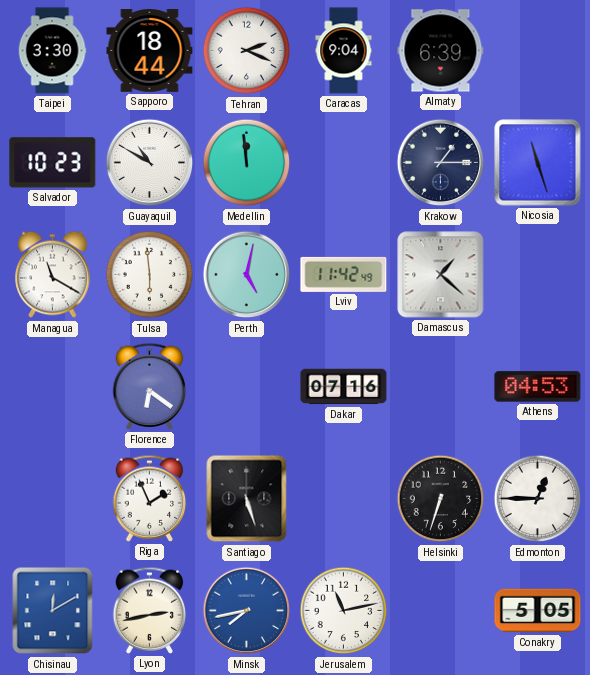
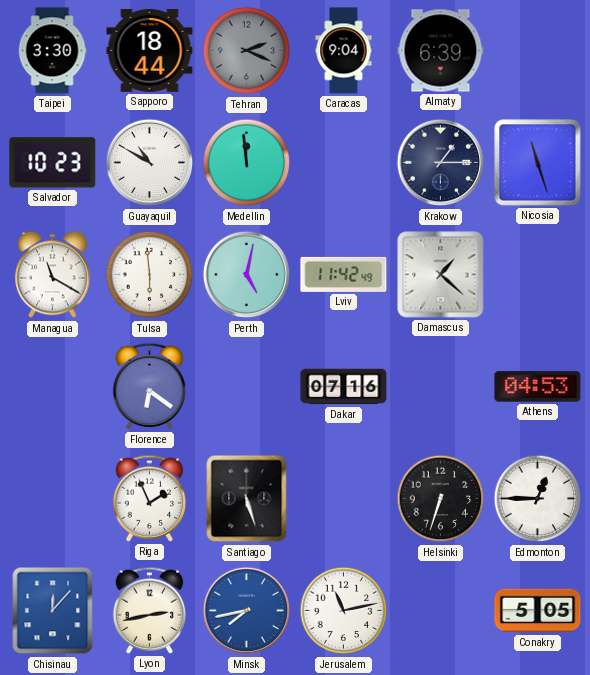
Tehran dial: white -> grey (247, 51)
Chisinau: 12:10 -> 12:07 (53, 611)
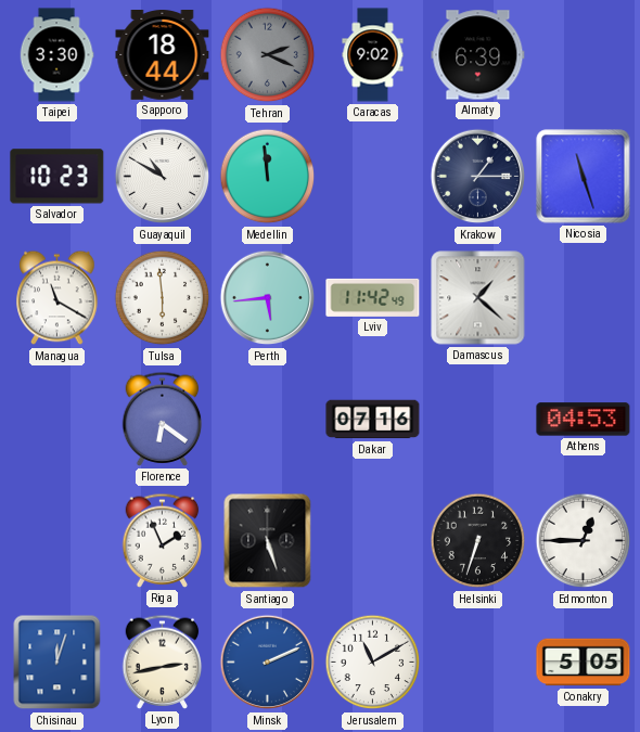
Caracas: 9:04 -> 9:02 (373, 55)
Perth: 5:02 -> 5:44 (268, 298)
Chisinau: 12:07 -> 12:03 (57, 663)
Minsk: 7:43 -> 2:11 (268, 663)
Jerusalem: 11:13 -> 11:10 (373, 663)
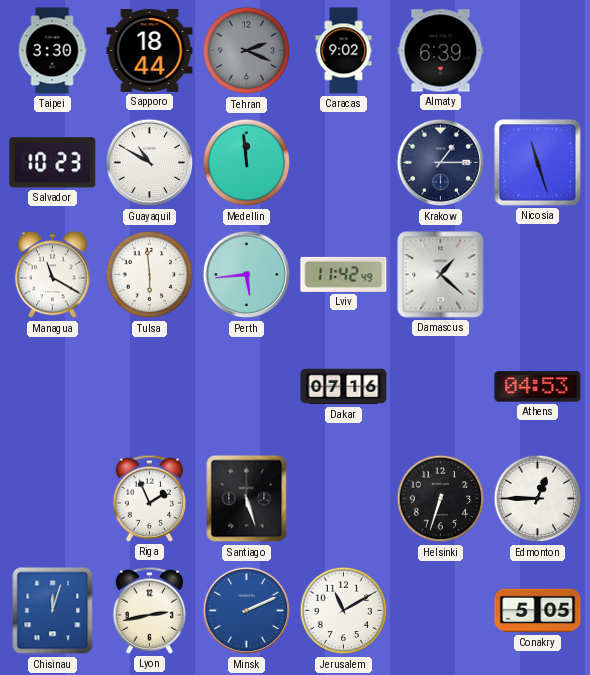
Florence: 6:21 -> none (163, 419)
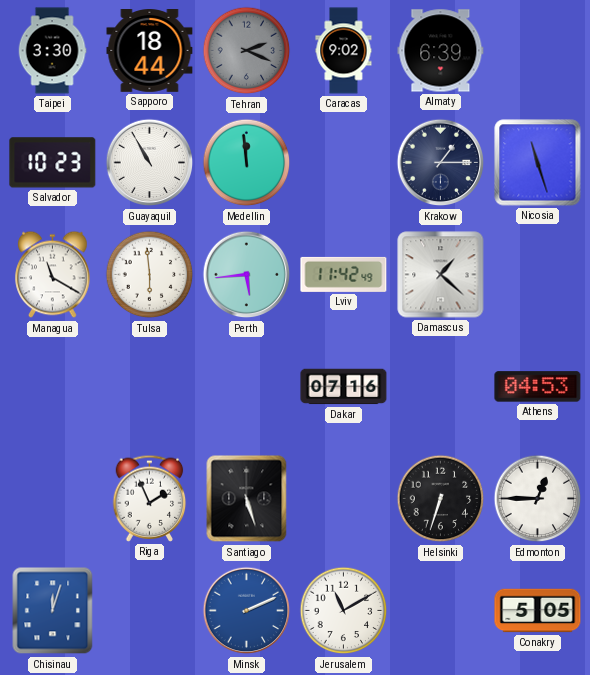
Guayaquil: 10:50 -> 10:55 (150, 163)
Lyon: 2:43 -> none (150, 610)
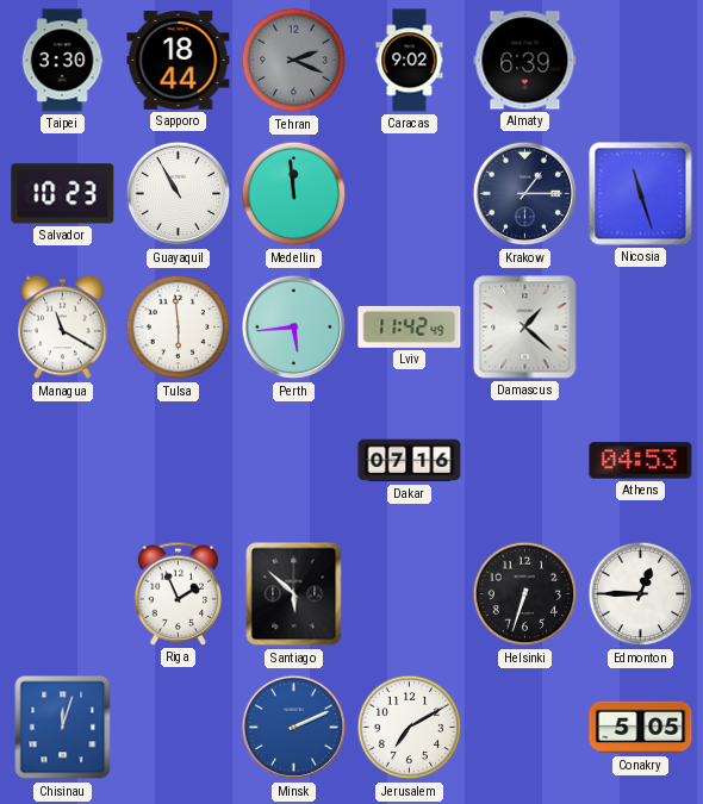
Santiago: 5:27 -> 5:52 (294, 594)
Jerusalem: 11:10 -> 7:10 (410, 728)
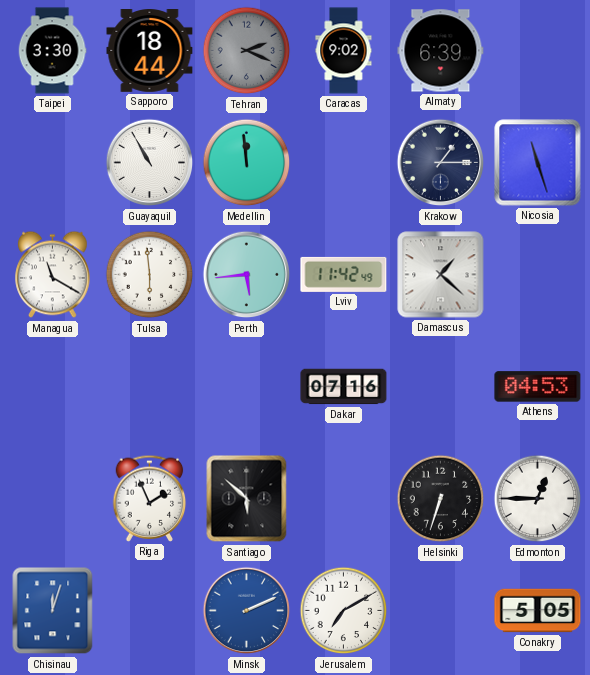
Salvador: 10:23 -> none (63, 194)
